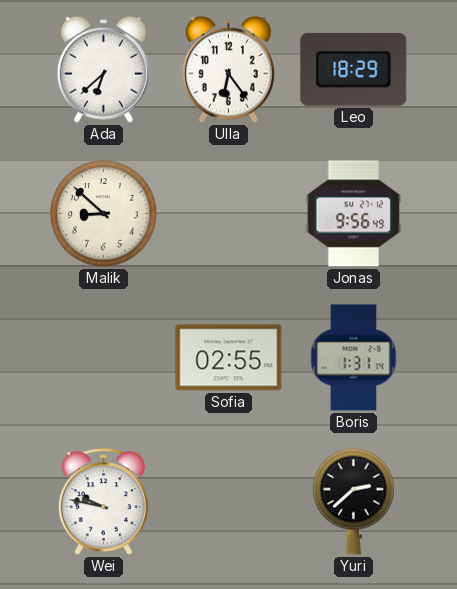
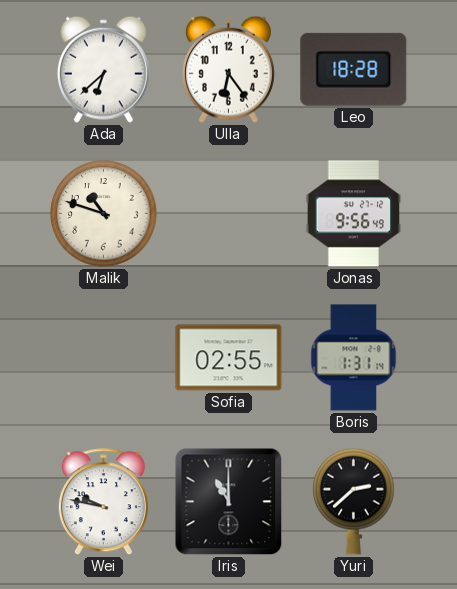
Leo: 18:29 -> 18:28 (354, 69)
Malik: 8:52 -> 10:48 (104, 214)
Iris: none -> 11:00 (229, 502)
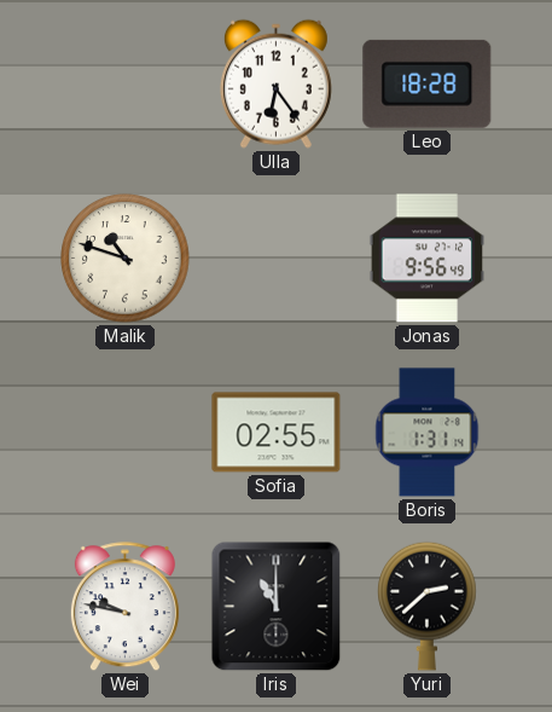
Ada: 6:38 -> none (103, 69)
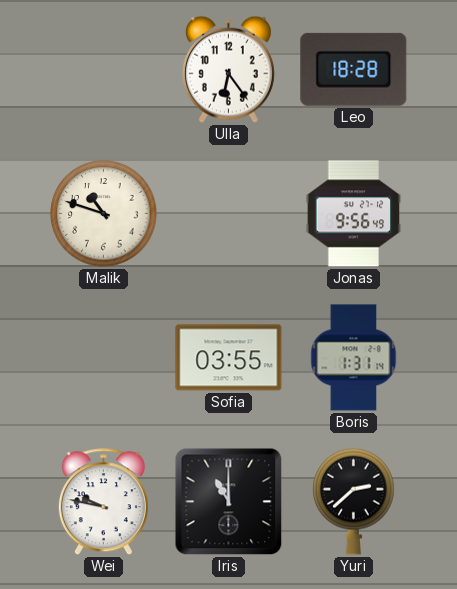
Sofia: 02:55 -> 03:55 (229, 358)
